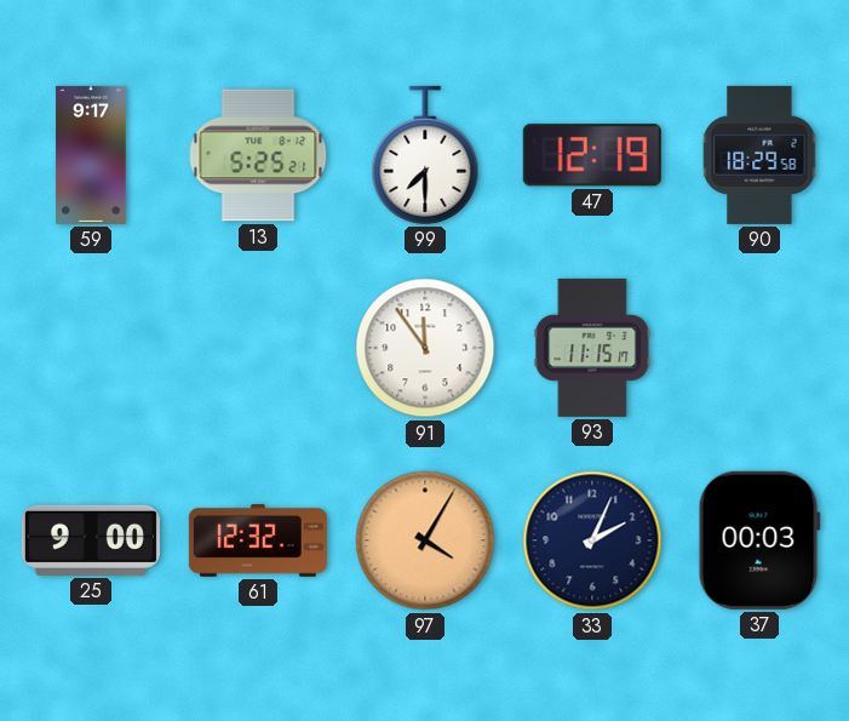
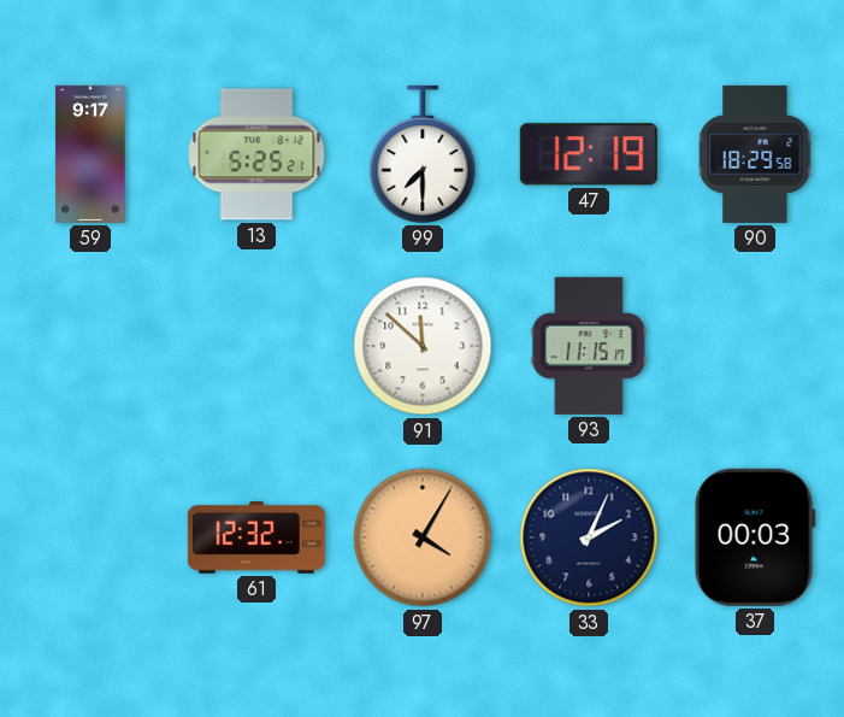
91: 11:54 -> 11:52 (423, 346)
25: 9:00 -> none (91, 540)
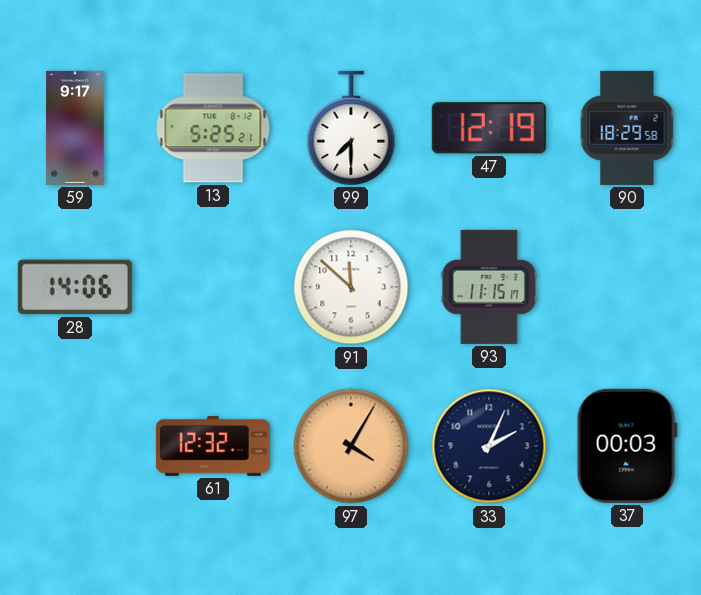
28: none -> 14:06 (75, 287)
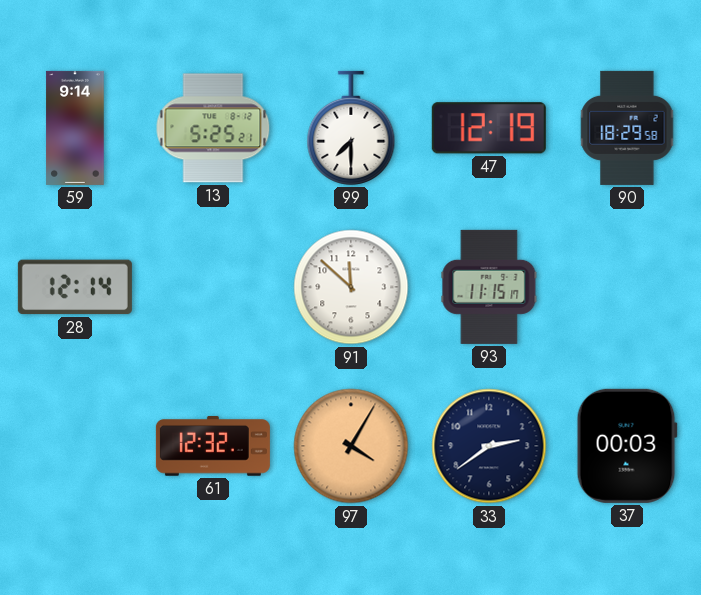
59: 9:17 -> 9:14 (75, 128)
28: 14:06 -> 12:14 (75, 287)
33: 2:04 -> 2:39 (489, 446)
